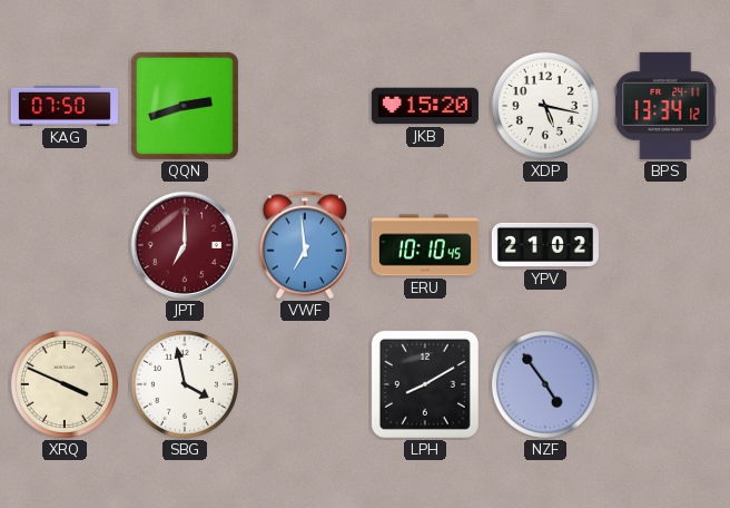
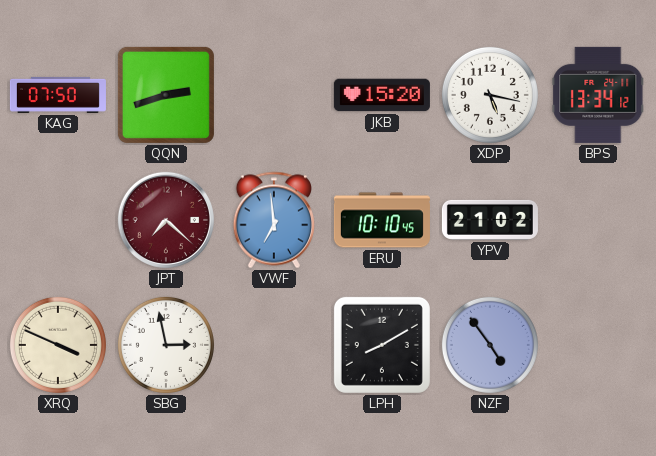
JPT: 7:00 -> 7:22 (166, 220)
SBG: 3:58 -> 2:58 (166, 345)
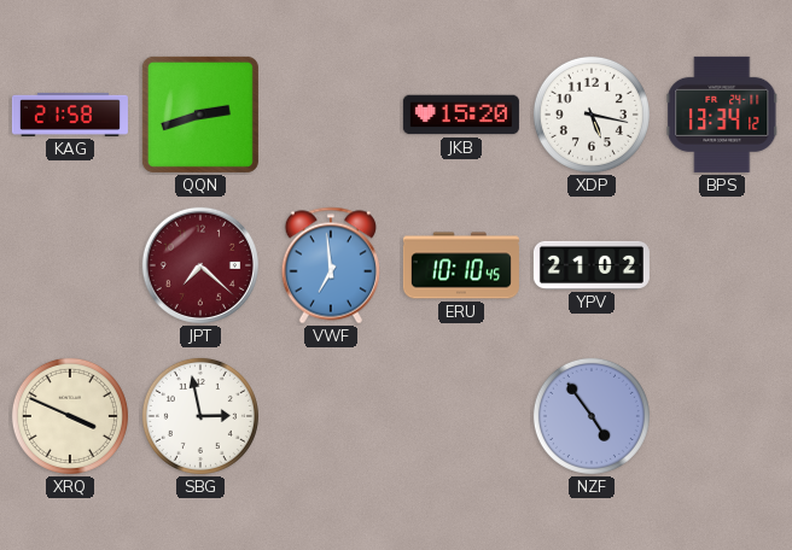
KAG: 07:50 -> 21:58 (70, 115)
LPH: 8:10 -> none (382, 345)
